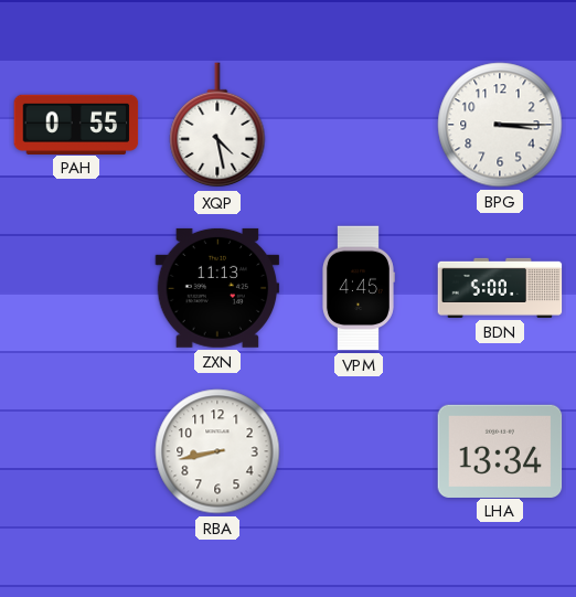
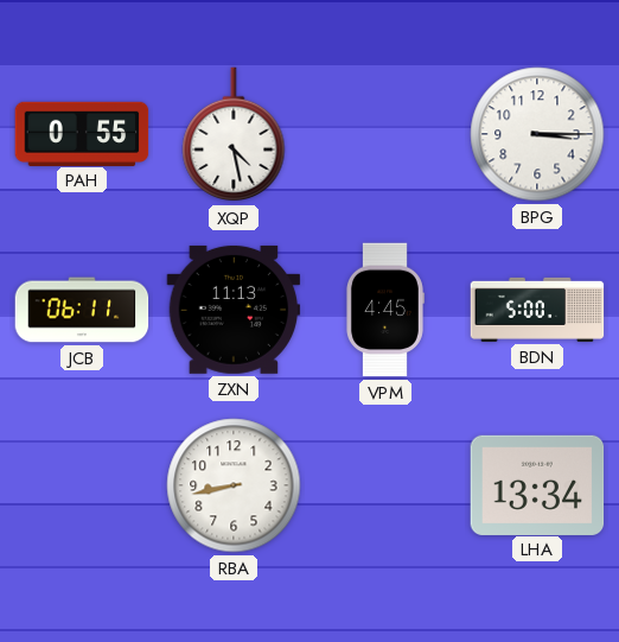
JCB: none -> 06:11 (82, 310)
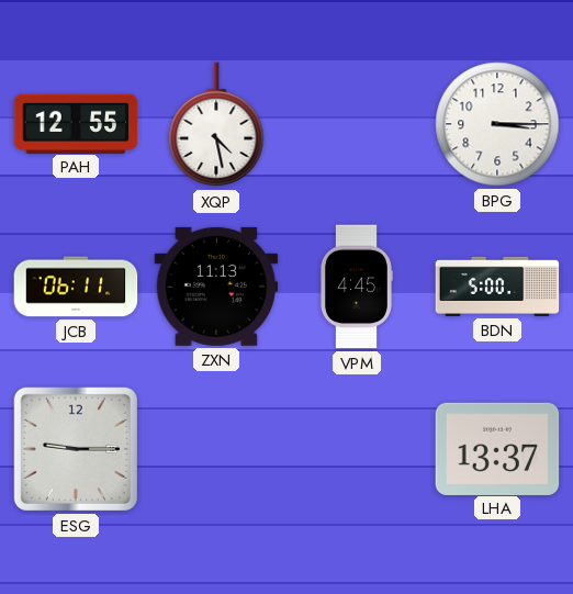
PAH: 0:55 -> 12:55 (76, 123)
ESG: none -> 9:15 (76, 449)
RBA: 8:43 -> none (234, 485)
LHA: 13:34 -> 13:37 (497, 448)
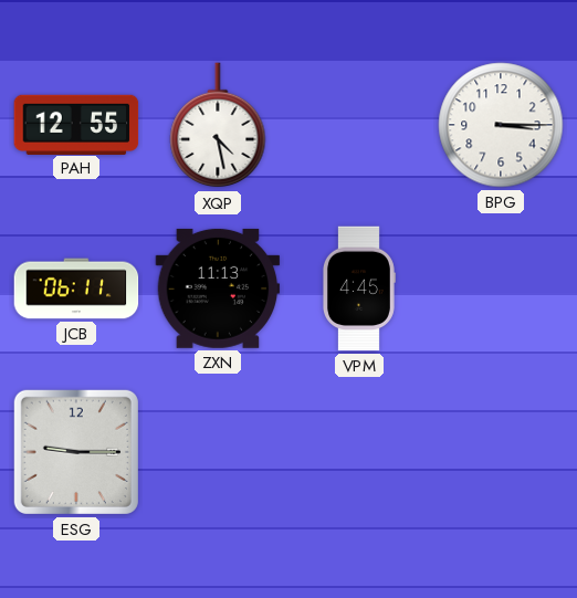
BDN: 5:00 -> none (497, 287)
LHA: 13:37 -> none (497, 448)
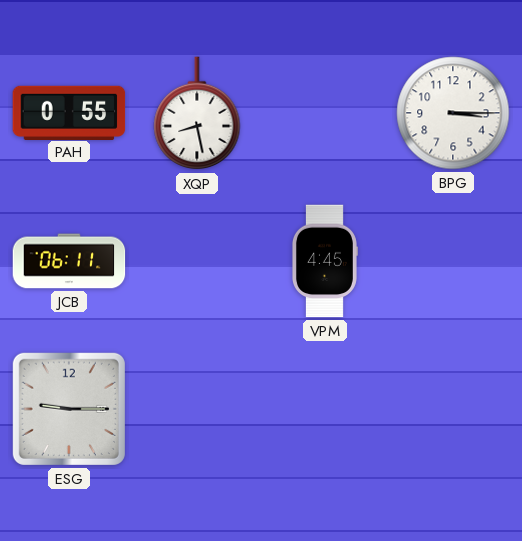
PAH: 12:55 -> 0:55 (69, 112)
XQP: 4:28 -> 8:28 (197, 114)
ZXN: 11:13 -> none (218, 288)
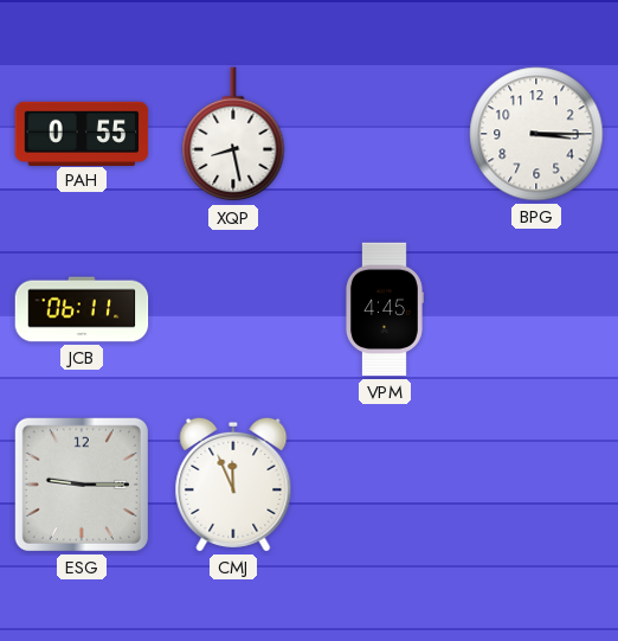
CMJ: none -> 11:56 (233, 485)
